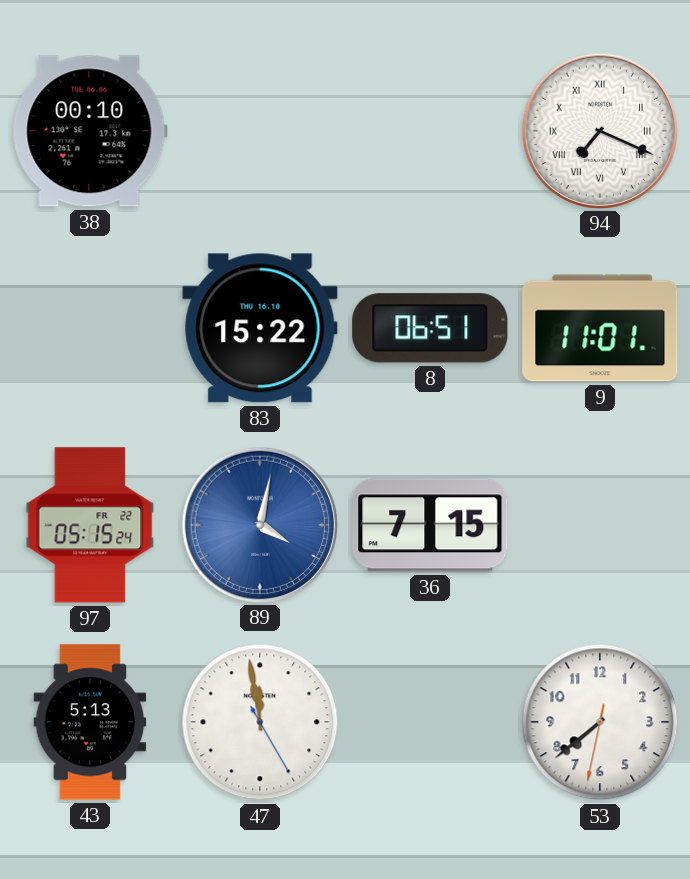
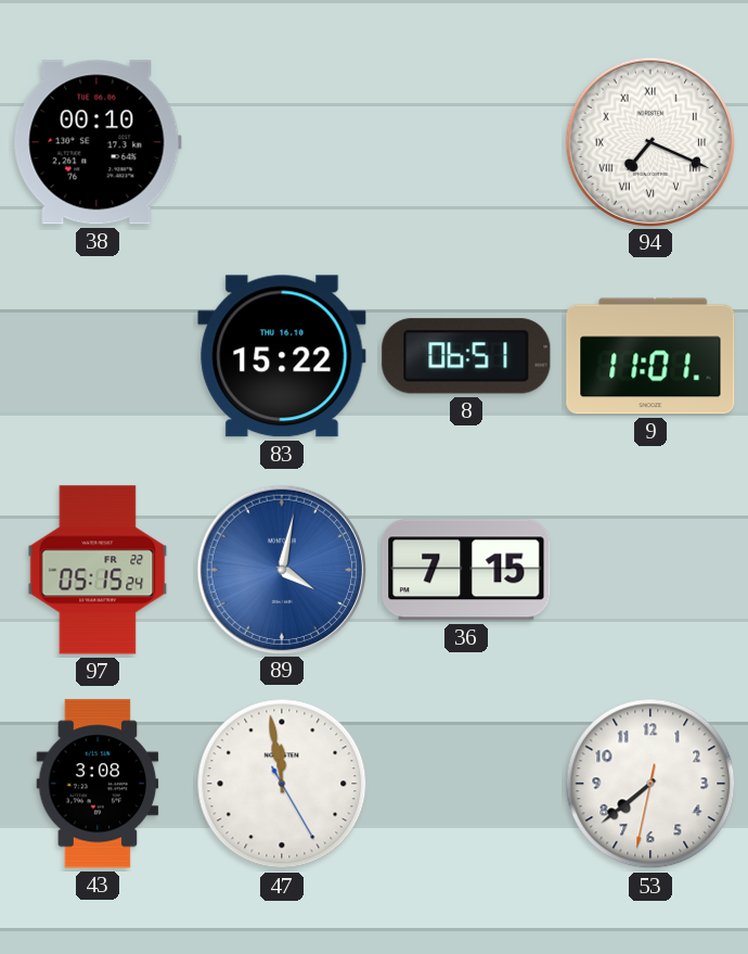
43: 5:13 -> 3:08 (98, 784)
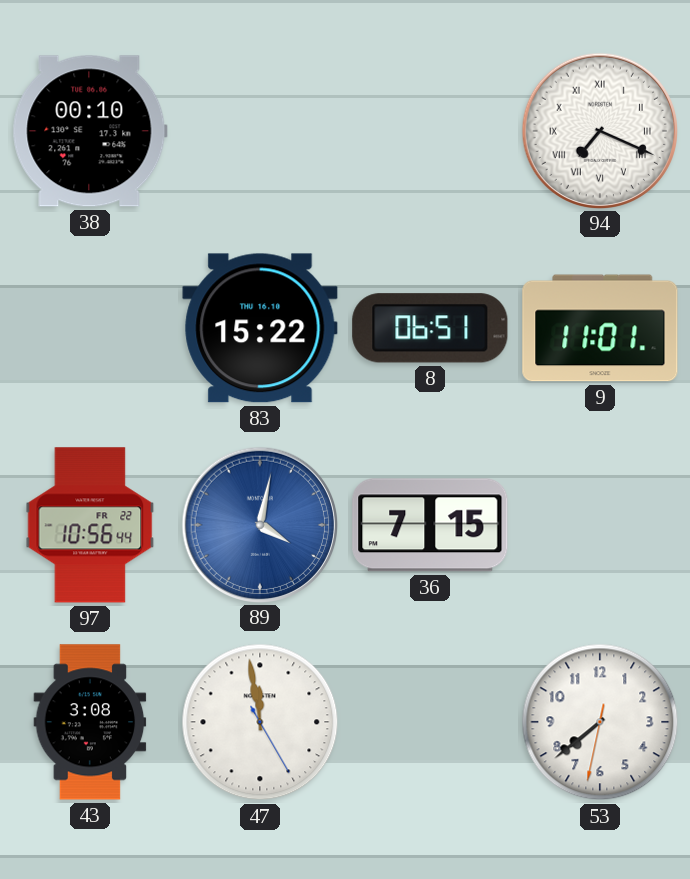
97: 05:15 -> 10:56 (90, 525)
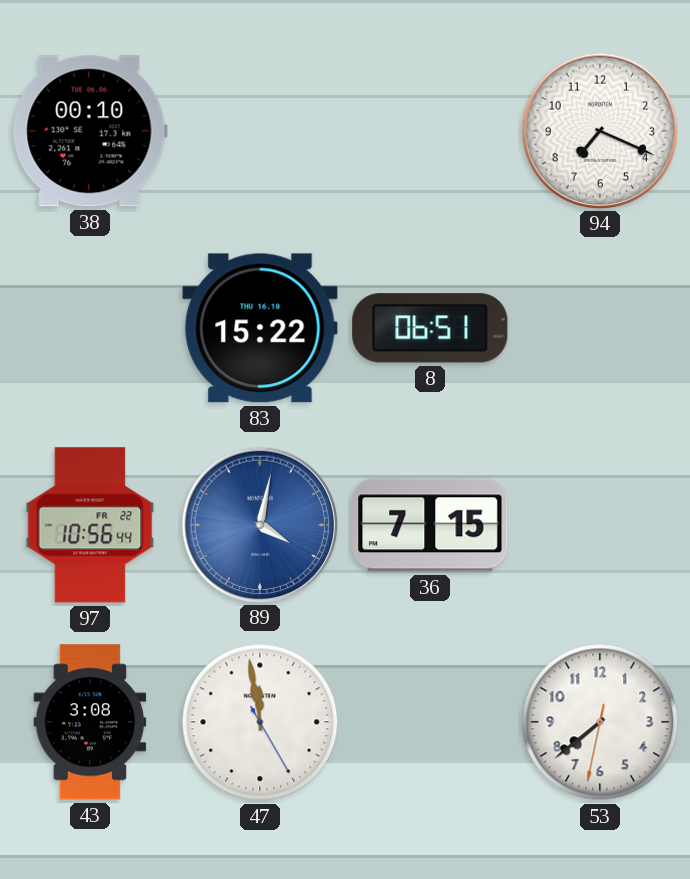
94 numerals: Roman -> Arabic (599, 130)
9: 11:01 -> none (600, 328)
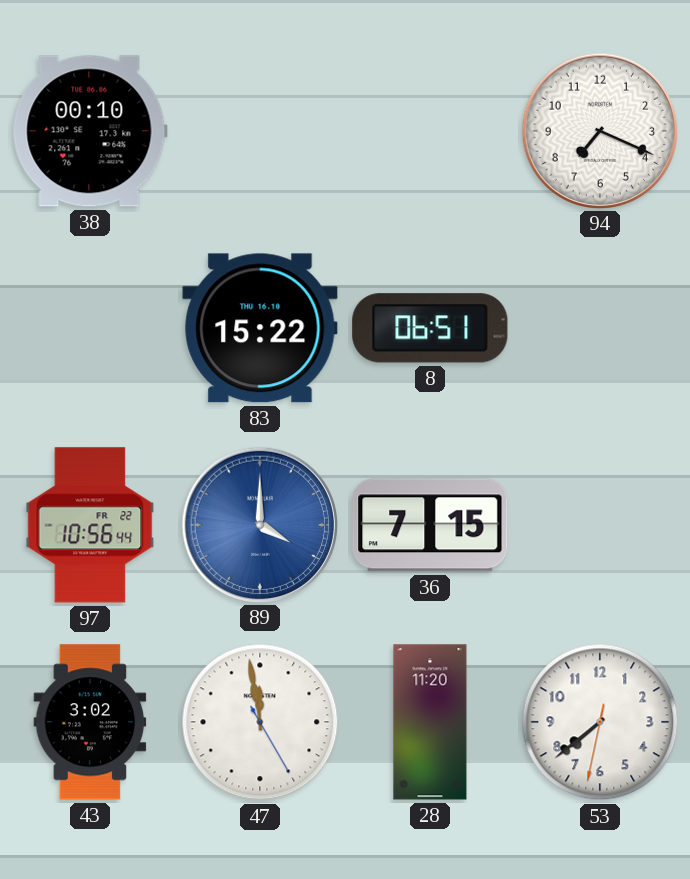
89: 4:02 -> 4:00 (259, 524)
43: 3:08 -> 3:02 (90, 722)
28: none -> 11:20 (430, 722)
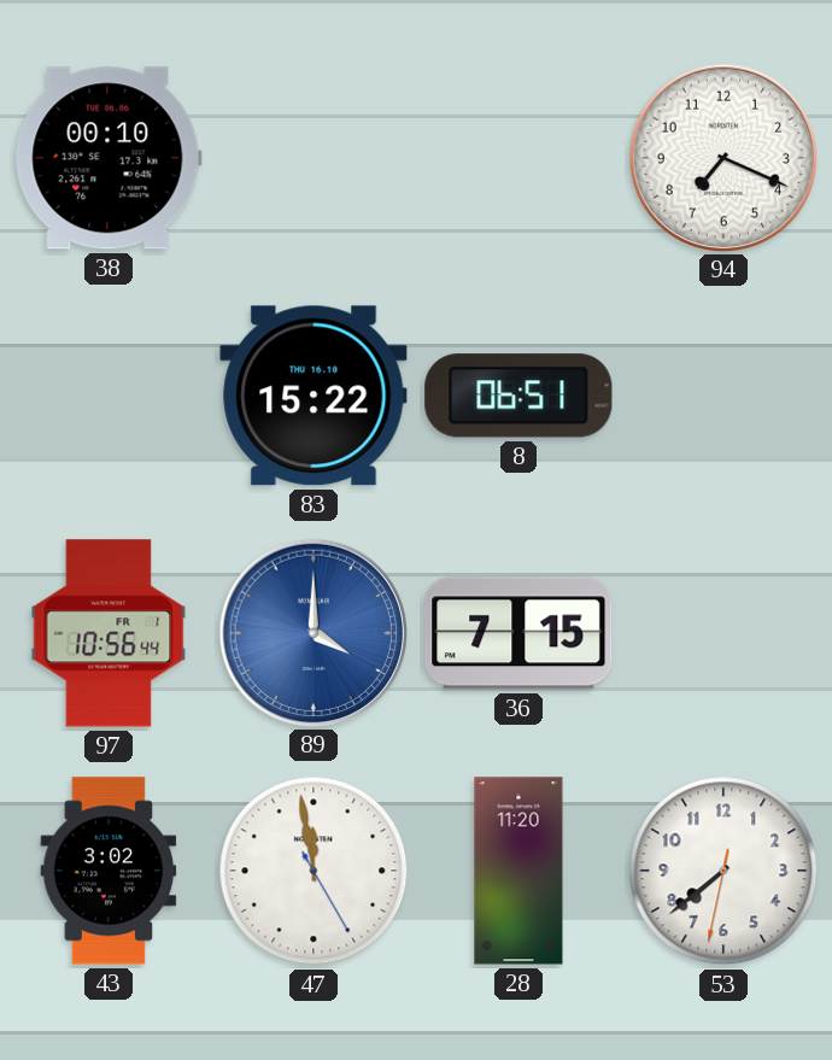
97 date: FR 22 -> FR 1 (109, 633)
